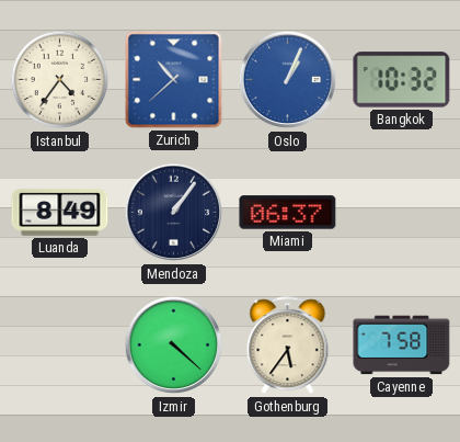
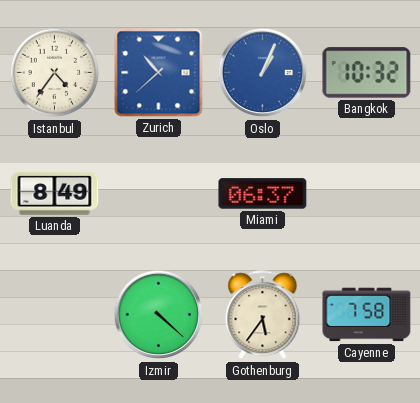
Mendoza: 1:06 -> none (174, 213)
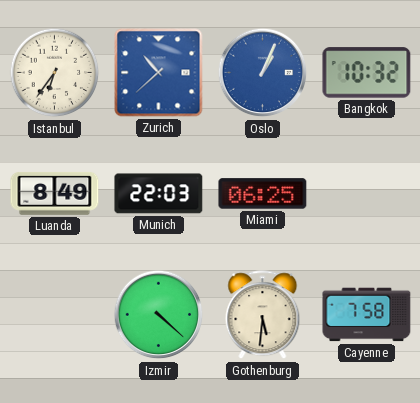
Istanbul: 4:36 -> 6:36 (55, 73)
Munich: none -> 22:03 (159, 194)
Miami: 06:37 -> 06:25 (263, 194)
Gothenburg: 5:36 -> 5:31 (263, 315)
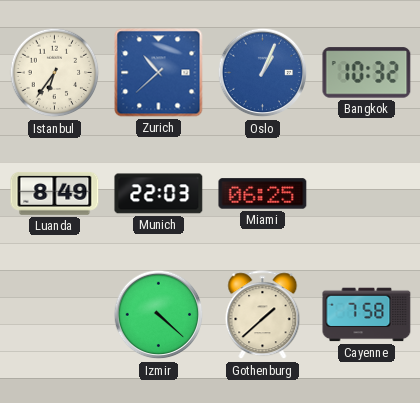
Gothenburg: 5:31 -> 1:38 (263, 315)
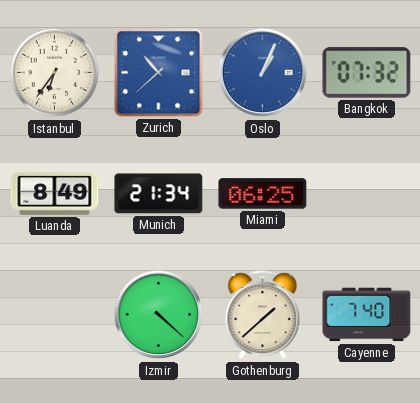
Bangkok: 10:32 -> 07:32 (367, 73)
Munich: 22:03 -> 21:34 (159, 194)
Cayenne: 7:58 -> 7:40 (367, 315)
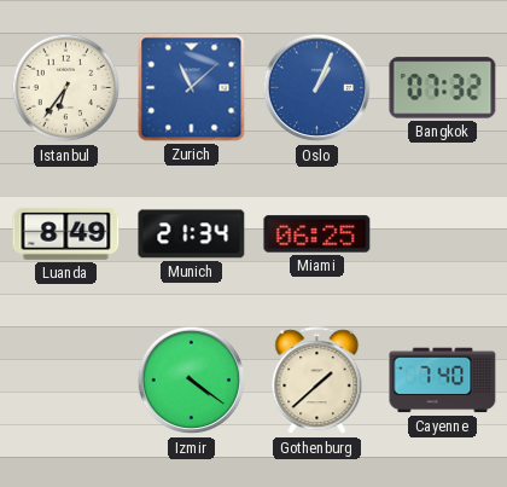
Zurich: 10:38 -> 11:08 (192, 88)
Izmir: 4:22 -> 4:21 (192, 381)
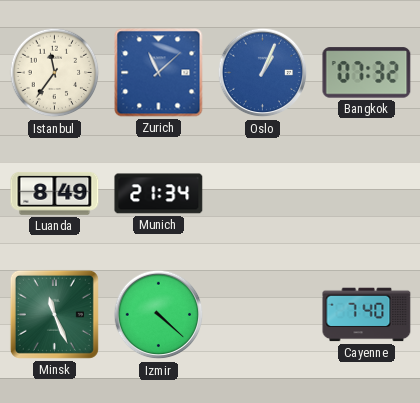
Istanbul: 6:36 -> 11:36 (55, 73)
Miami: 06:25 -> none (317, 234)
Minsk: none -> 11:26 (54, 314)
Izmir: 4:21 -> 4:22 (159, 315)
Gothenburg: 1:38 -> none (317, 381)
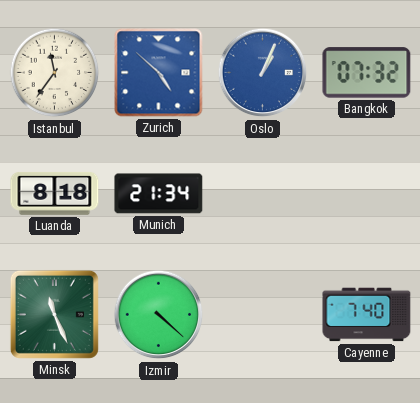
Zurich: 11:08 -> 4:52 (159, 73)
Luanda: 8:49 -> 8:18 (55, 193)
